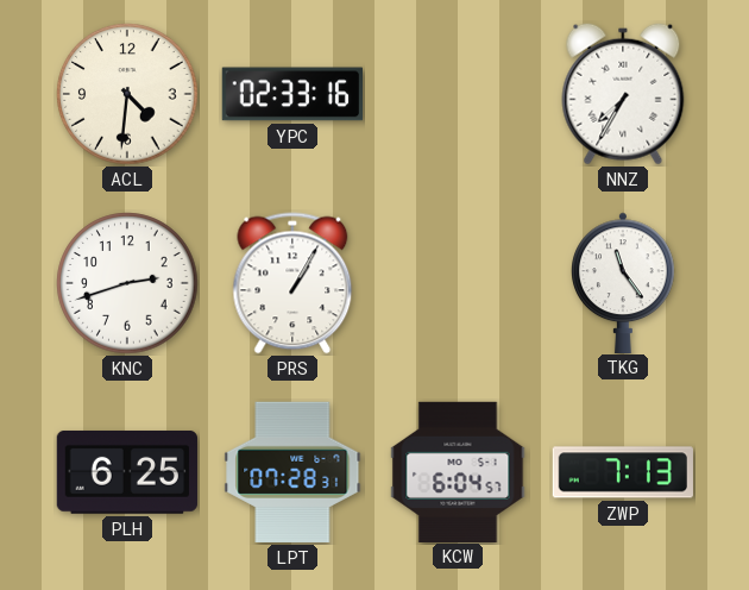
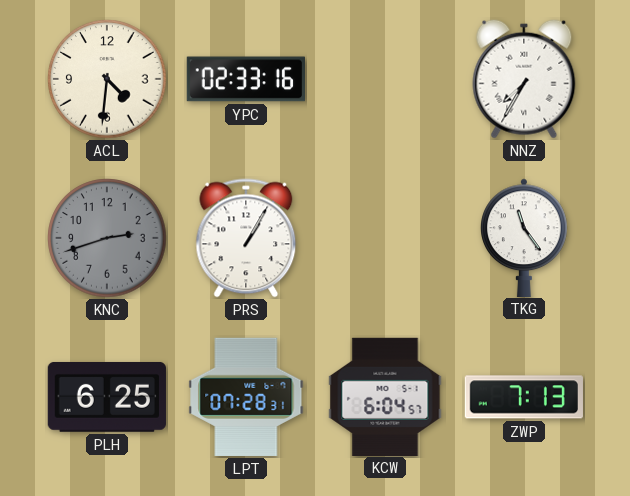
KNC dial: white -> grey (107, 238)
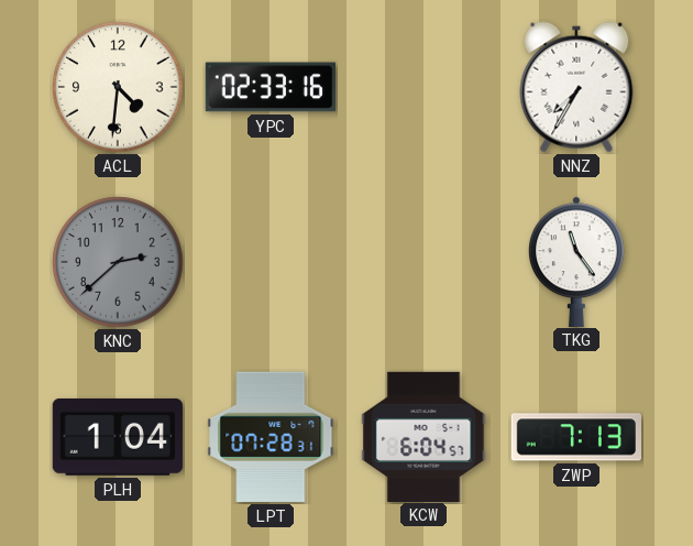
KNC: 2:42 -> 2:38 (118, 262)
PRS: 1:05 -> none (246, 238)
PLH: 6:25 -> 1:04 (118, 437)
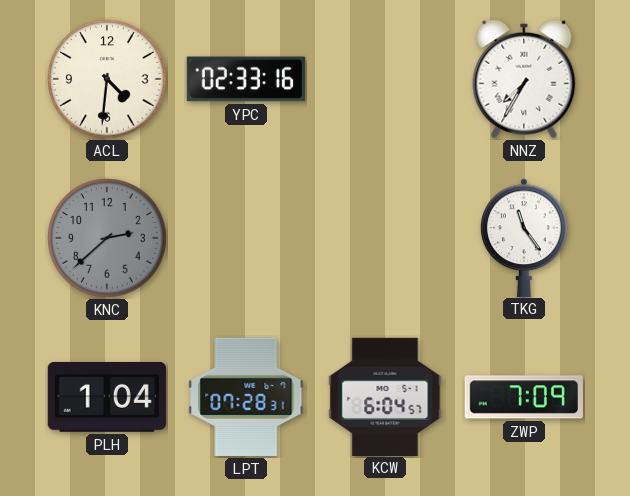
ZWP: 7:13 -> 7:09 (524, 397)
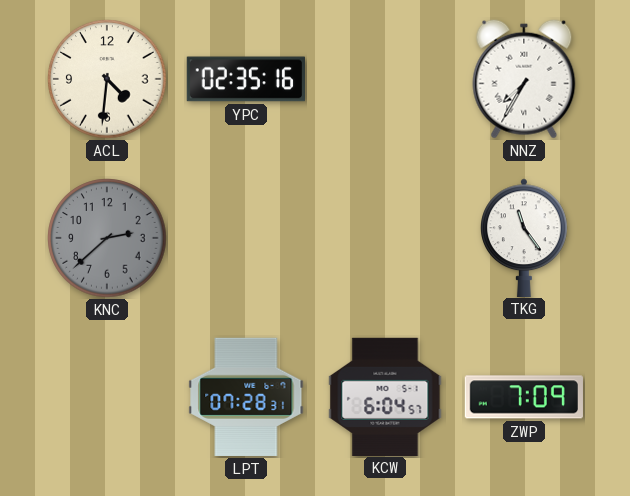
YPC: 02:33 -> 02:35 (245, 79)
PLH: 1:04 -> none (107, 397)
